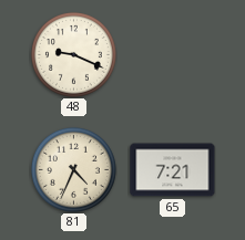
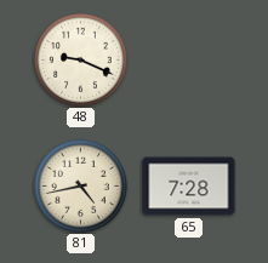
81: 4:34 -> 4:43 (80, 185)
65: 7:21 -> 7:28 (189, 187)
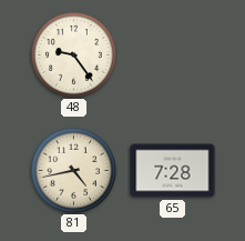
48: 9:19 -> 9:24 (73, 54)
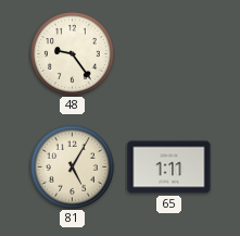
81: 4:43 -> 5:05 (72, 166)
65: 7:28 -> 1:11 (169, 167)
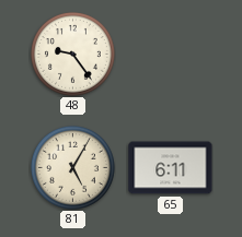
65: 1:11 -> 6:11 (171, 168)
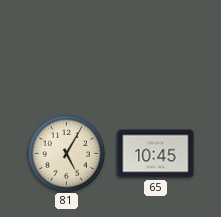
48: 9:24 -> none (72, 54)
65: 6:11 -> 10:45 (156, 154)
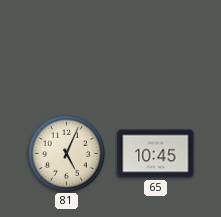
81: 5:05 -> 5:04 (66, 153)
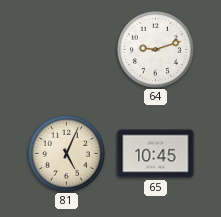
64: none -> 9:12 (155, 49)
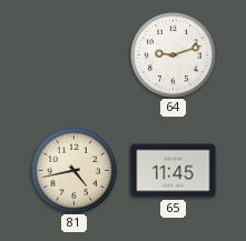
81: 5:04 -> 4:43 (73, 170)
65: 10:45 -> 11:45 (174, 171)
